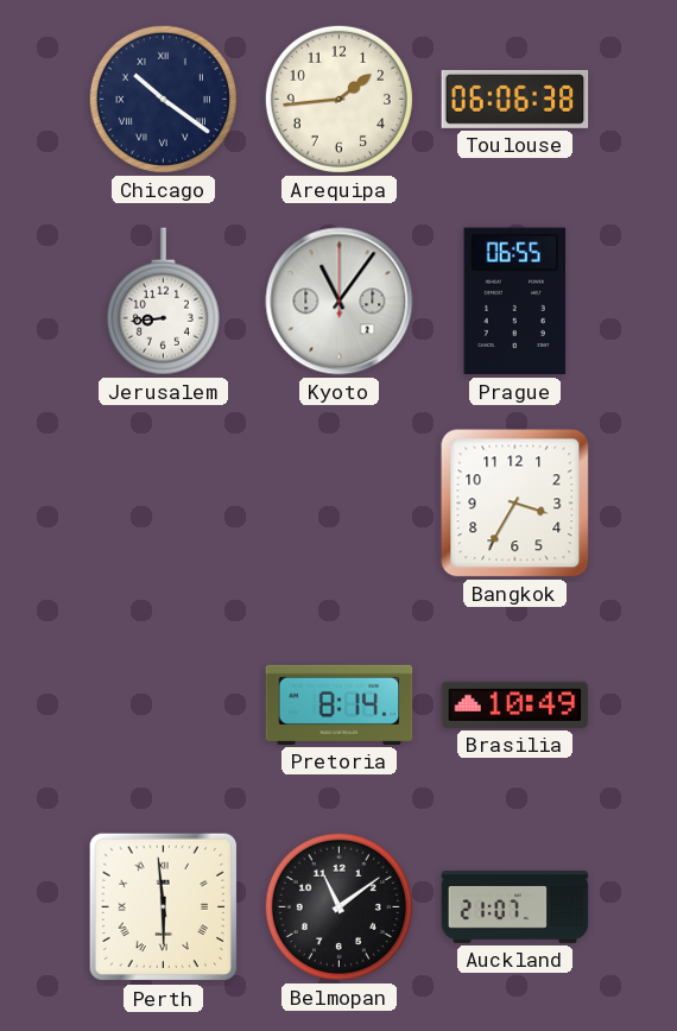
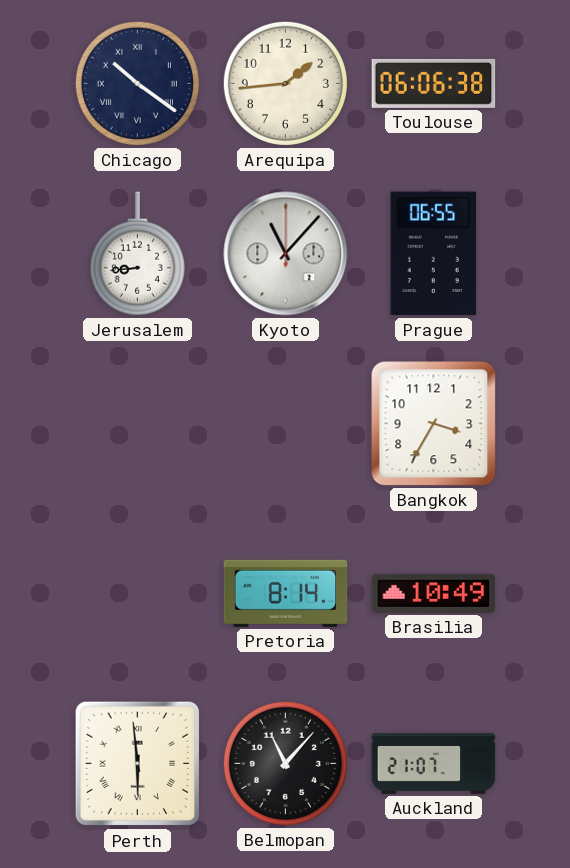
Kyoto: 11:06 -> 11:07 (286, 254)
Belmopan: 11:09 -> 11:07 (285, 763)
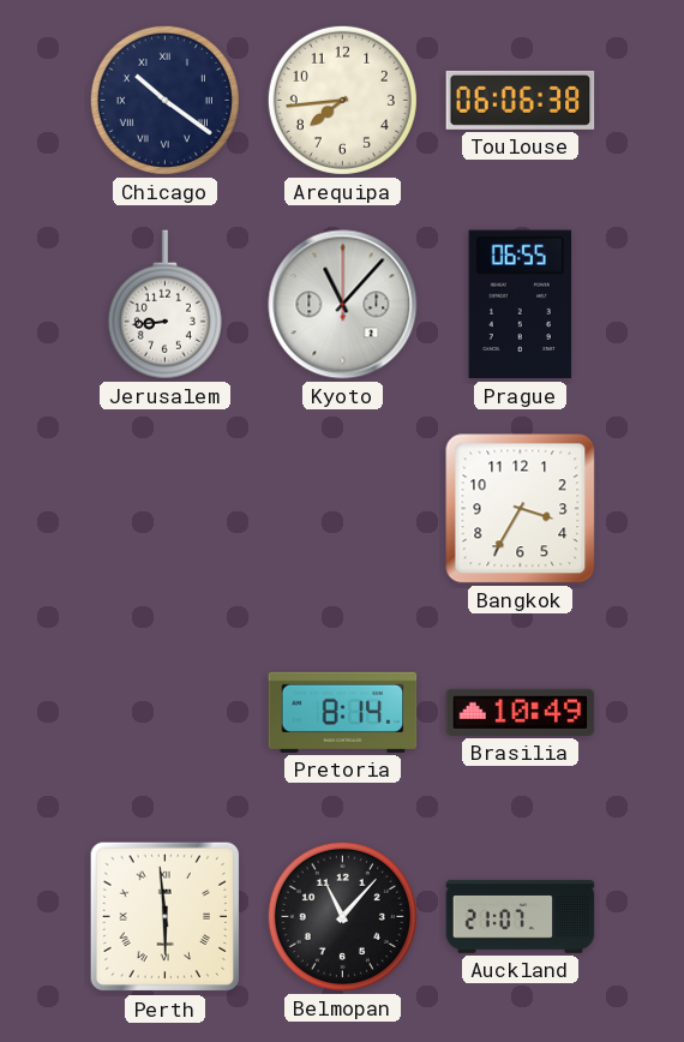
Arequipa: 1:44 -> 7:44 (342, 100)
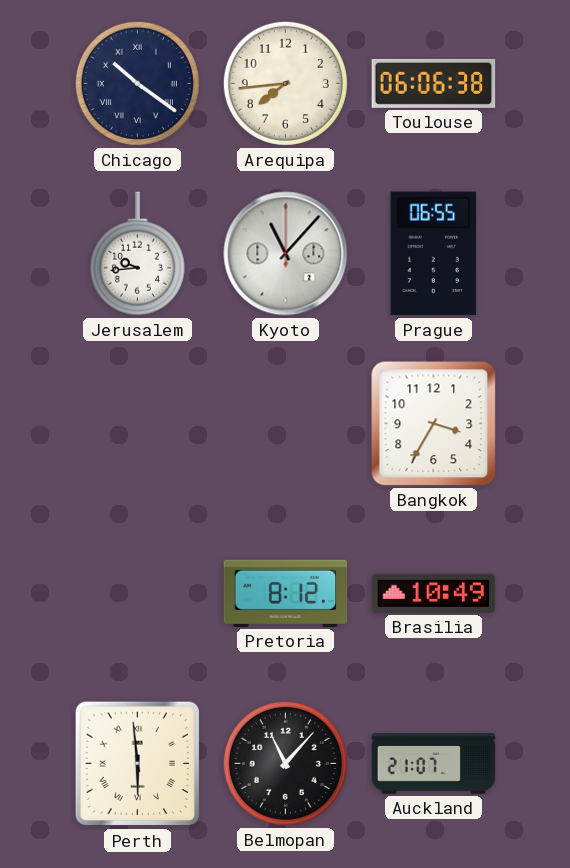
Jerusalem: 8:44 -> 9:44 (137, 254)
Pretoria: 8:14 -> 8:12 (286, 593)
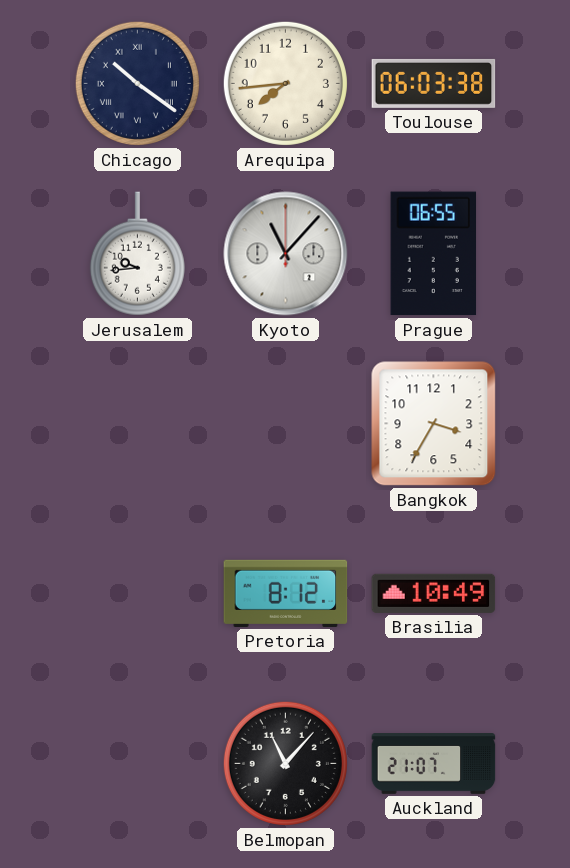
Toulouse: 06:06 -> 06:03 (434, 83)
Perth: 5:59 -> none (138, 764)
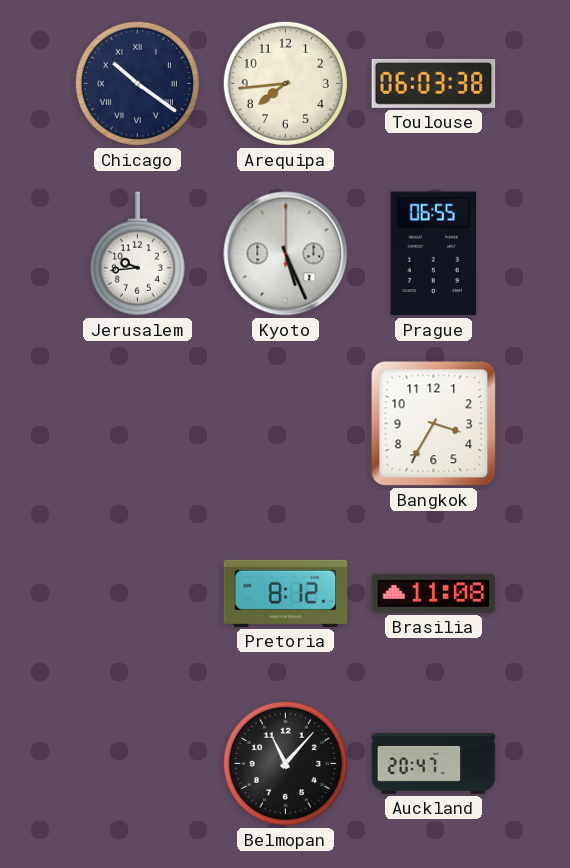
Kyoto: 11:07 -> 5:26 (286, 254)
Brasilia: 10:49 -> 11:08 (434, 593)
Auckland: 21:07 -> 20:47 (434, 764)
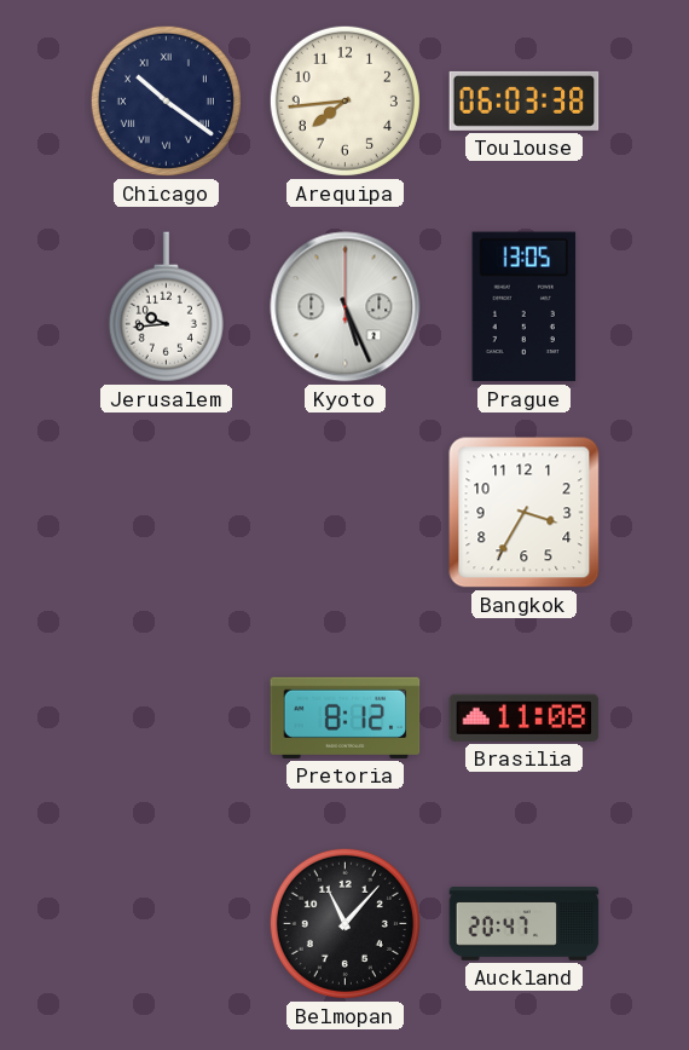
Prague: 06:55 -> 13:05 (525, 307)
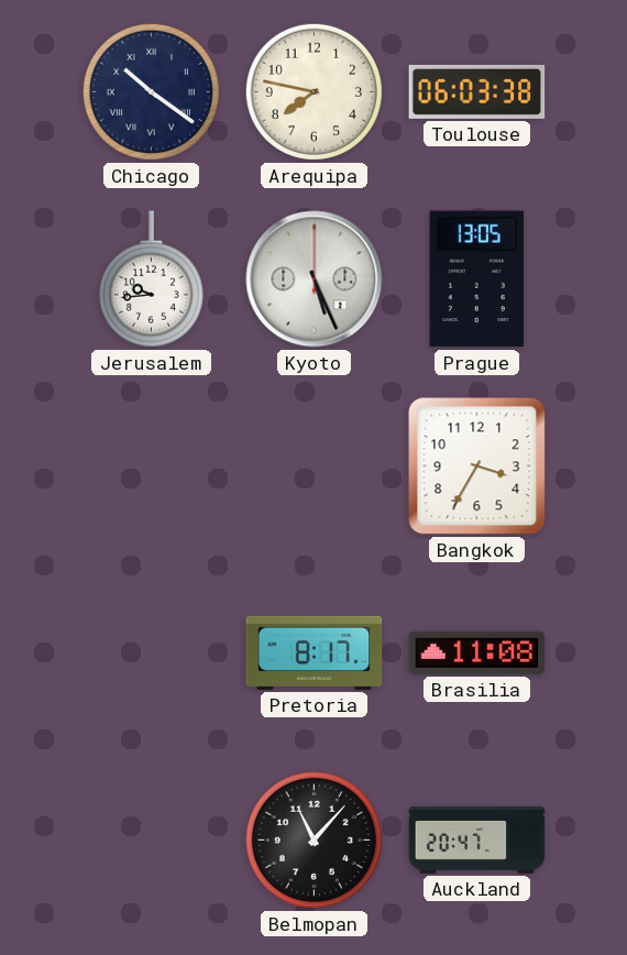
Arequipa: 7:44 -> 7:47 (313, 91)
Pretoria: 8:12 -> 8:17 (315, 652)
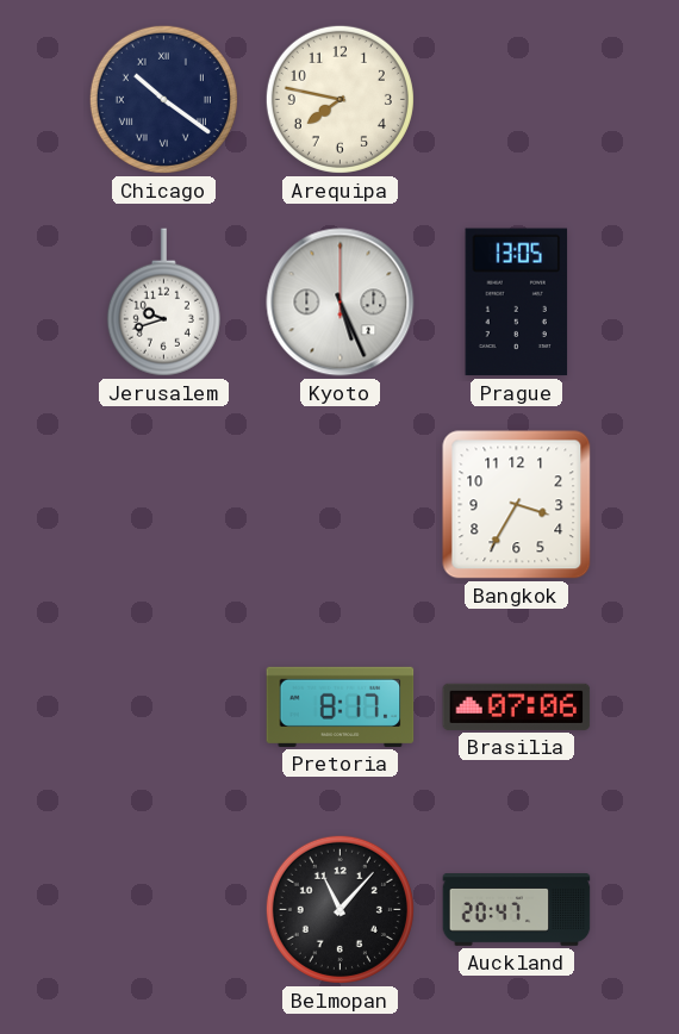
Toulouse: 06:03 -> none (477, 91)
Jerusalem: 9:44 -> 9:42 (163, 303)
Brasilia: 11:08 -> 07:06 (517, 706)
